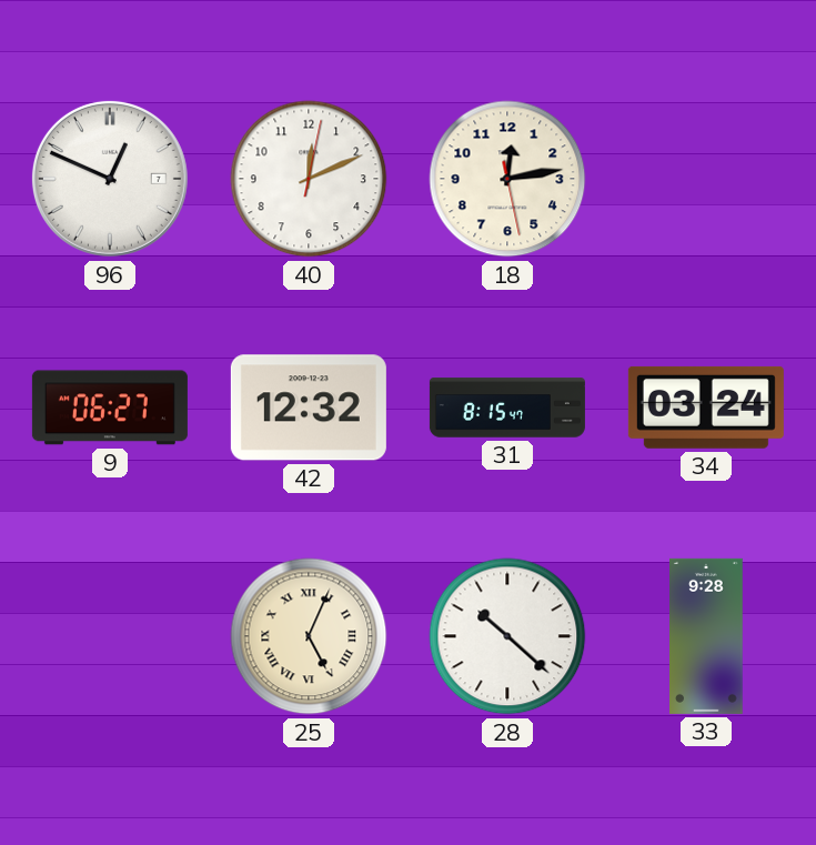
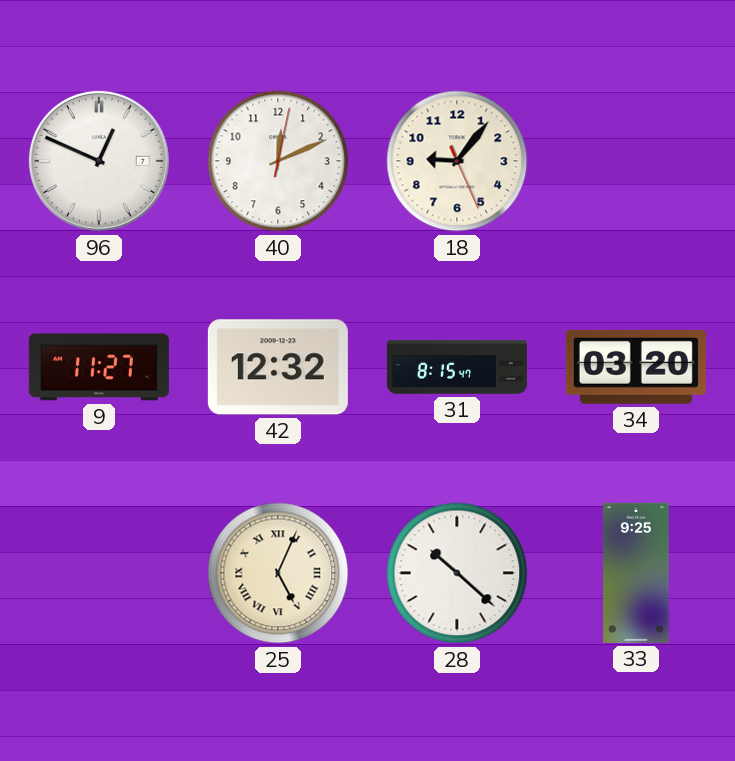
18: 12:13 -> 9:06 (457, 161)
9: 06:27 -> 11:27 (99, 367)
34: 03:24 -> 03:20 (636, 367)
33: 9:28 -> 9:25 (636, 573)
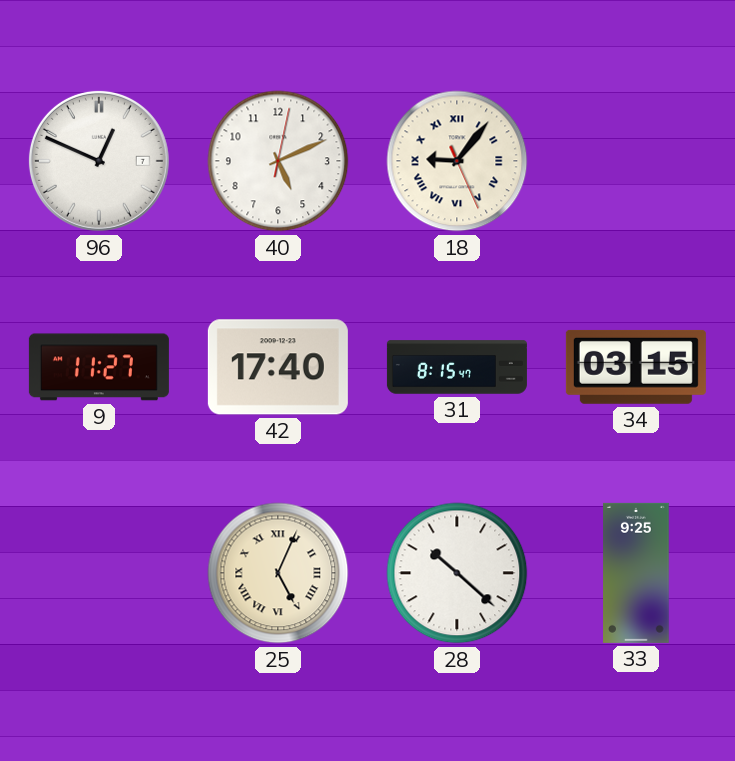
40: 12:11 -> 5:11 (278, 161)
18 numerals: Arabic -> Roman (457, 161)
42: 12:32 -> 17:40 (278, 367)
34: 03:20 -> 03:15 (636, 367)
